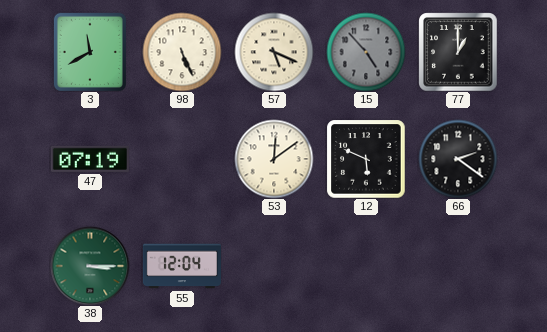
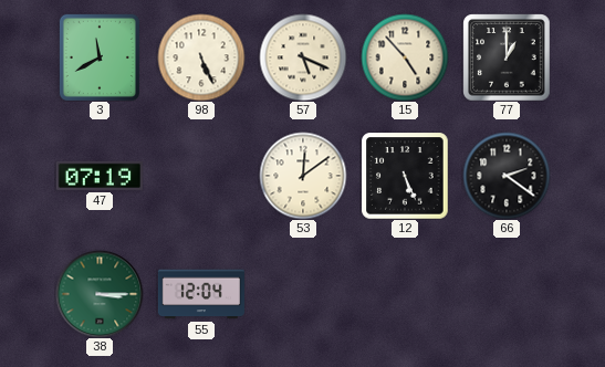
15 dial: grey -> cream (405, 57)
12: 5:49 -> 5:26 (405, 176)
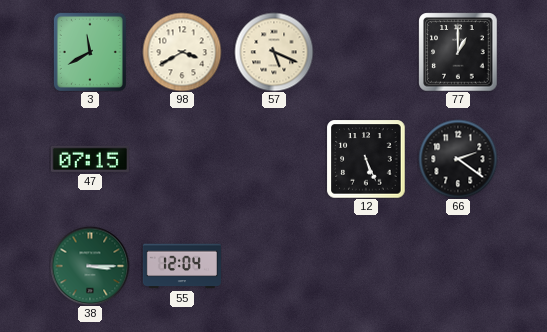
98: 5:26 -> 3:40 (182, 52)
15: 4:53 -> none (405, 57)
47: 07:19 -> 07:15 (90, 159)
53: 12:09 -> none (303, 176)
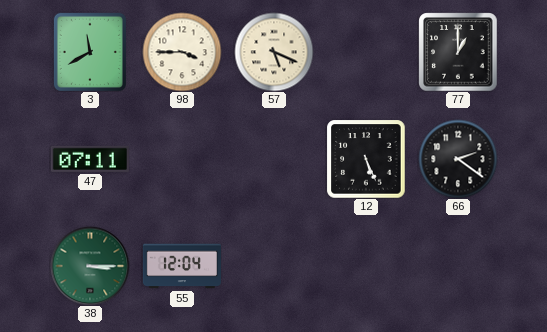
98: 3:40 -> 3:45 (182, 52)
47: 07:15 -> 07:11 (90, 159)
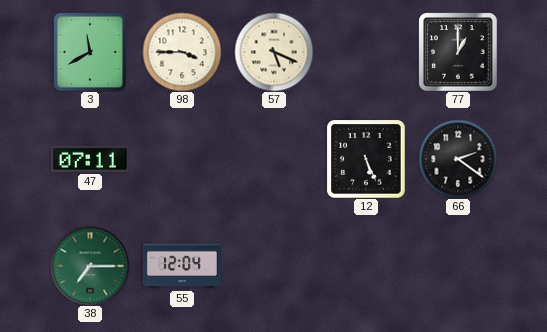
38: 3:15 -> 7:15 (90, 266)
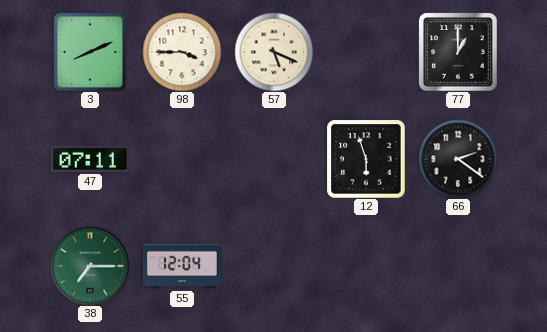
3: 11:40 -> 8:11 (90, 52)
12: 5:26 -> 5:57 (366, 159)
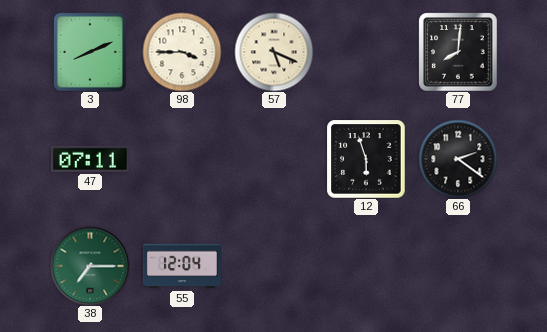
77: 1:00 -> 8:01 (458, 52)
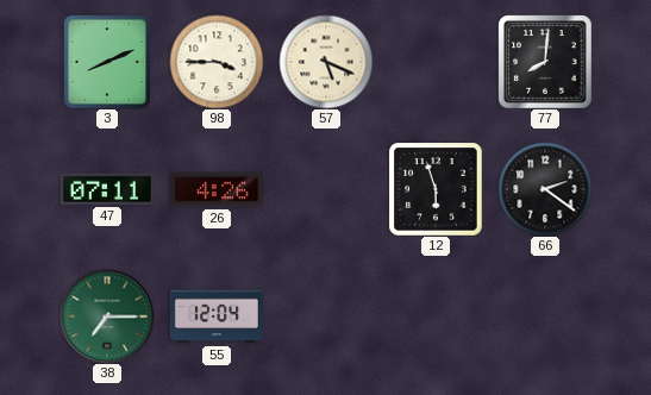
26: none -> 4:26 (217, 189)
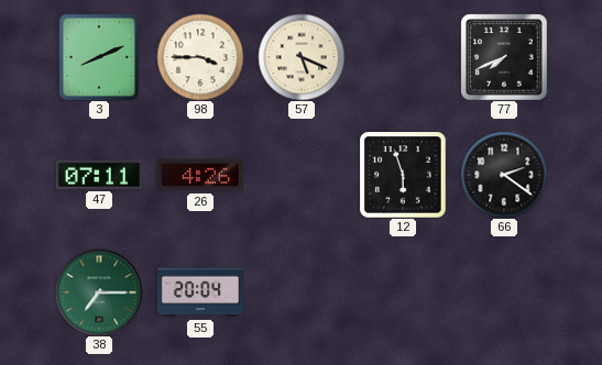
77: 8:01 -> 7:41 (504, 57)
55: 12:04 -> 20:04 (200, 292)
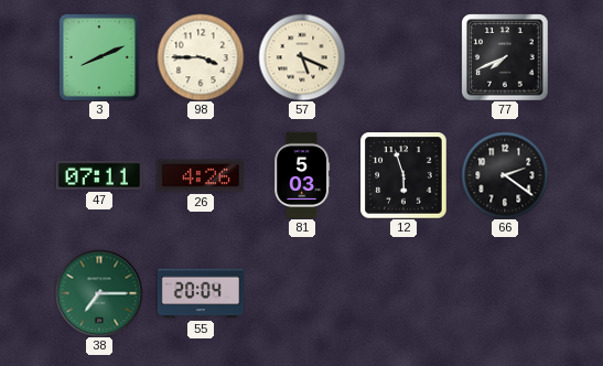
81: none -> 5:03 (302, 175)
